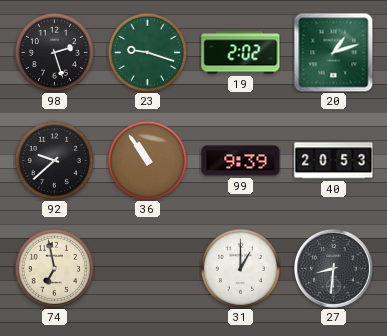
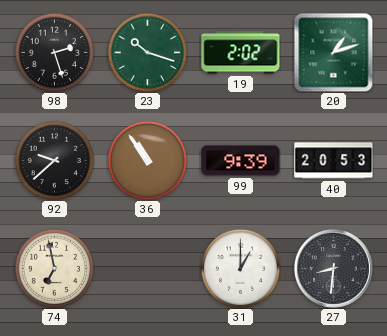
23: 9:18 -> 10:18 (147, 52)
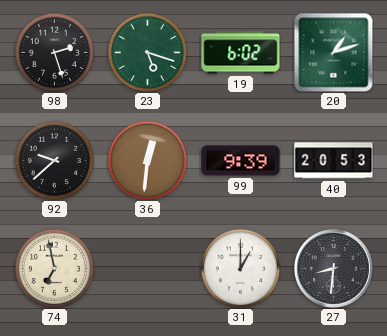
23: 10:18 -> 5:18 (147, 52)
19: 2:02 -> 6:02 (241, 53)
36: 10:54 -> 12:31 (147, 160)
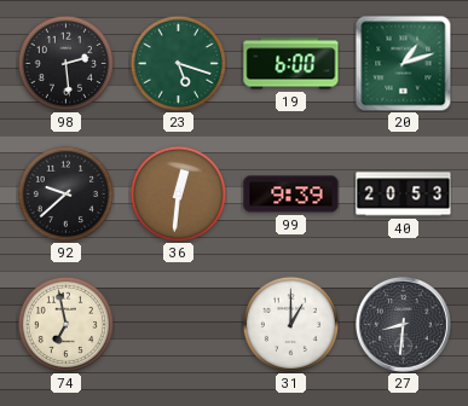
98: 2:27 -> 2:29 (65, 63)
19: 6:02 -> 6:00 (291, 64)
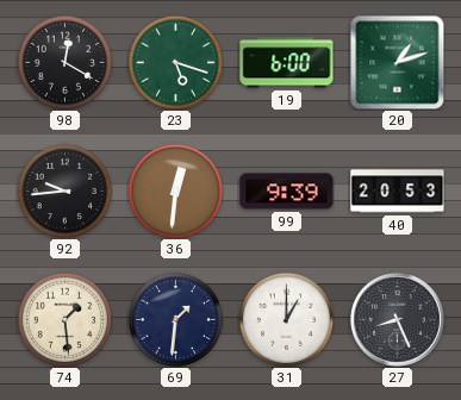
98: 2:29 -> 12:20 (64, 62)
92: 9:38 -> 9:44 (64, 190)
74: 6:58 -> 1:29 (64, 319)
69: none -> 1:31 (175, 319)
27: 8:31 -> 8:26 (397, 319)
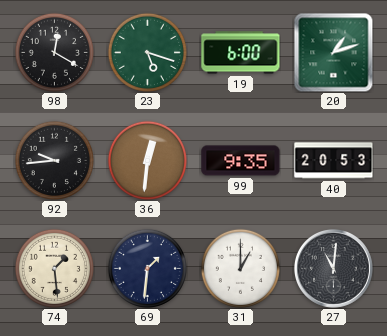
99: 9:39 -> 9:35 (241, 161)
27: 8:26 -> 11:01 (333, 268)
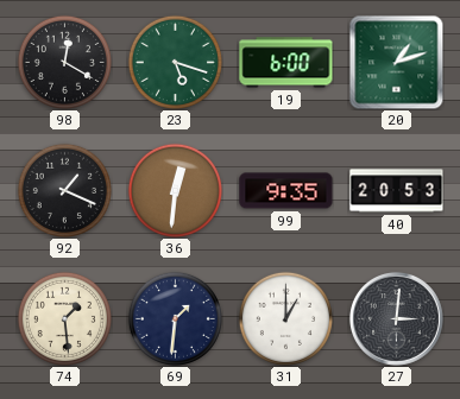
92: 9:44 -> 1:19 (64, 190)
27: 11:01 -> 3:01 (396, 318)
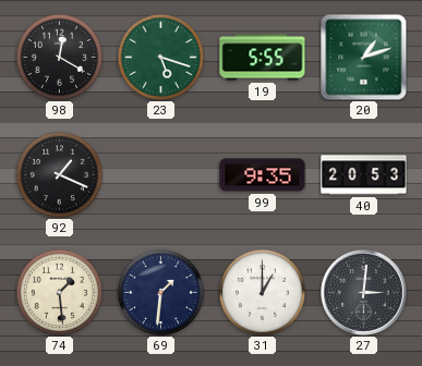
19: 6:00 -> 5:55 (263, 58)
36: 12:31 -> none (175, 190)
